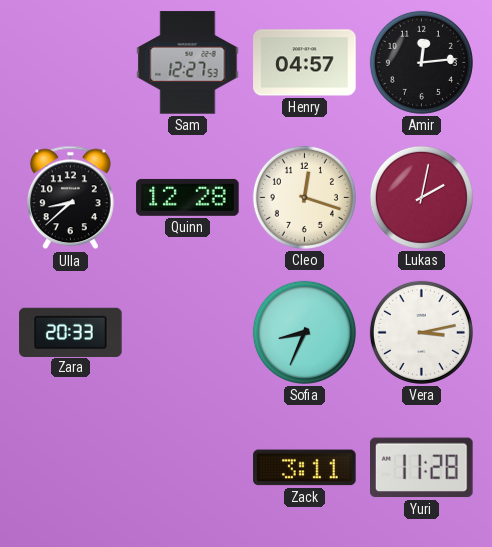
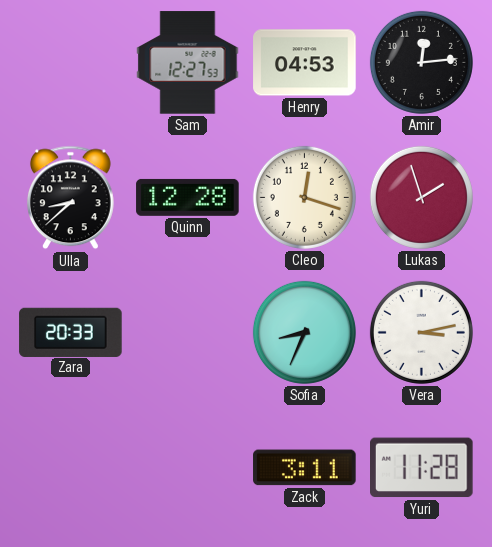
Henry: 04:57 -> 04:53 (305, 63)
Lukas: 2:02 -> 1:57 (421, 197)
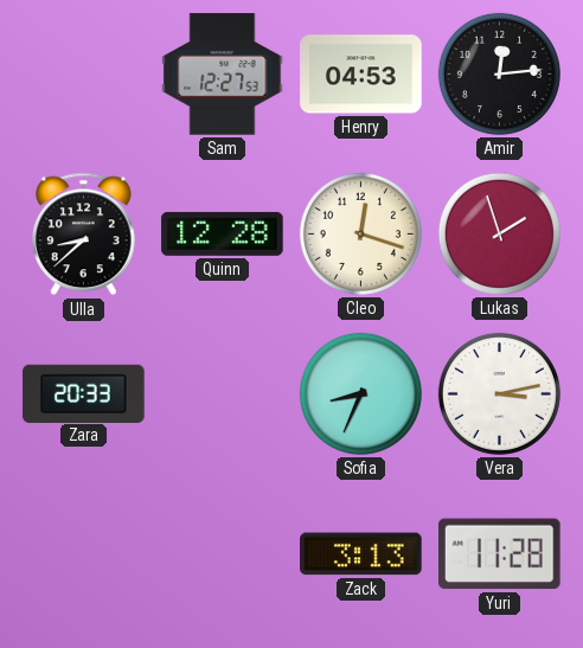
Zack: 3:11 -> 3:13 (361, 554)
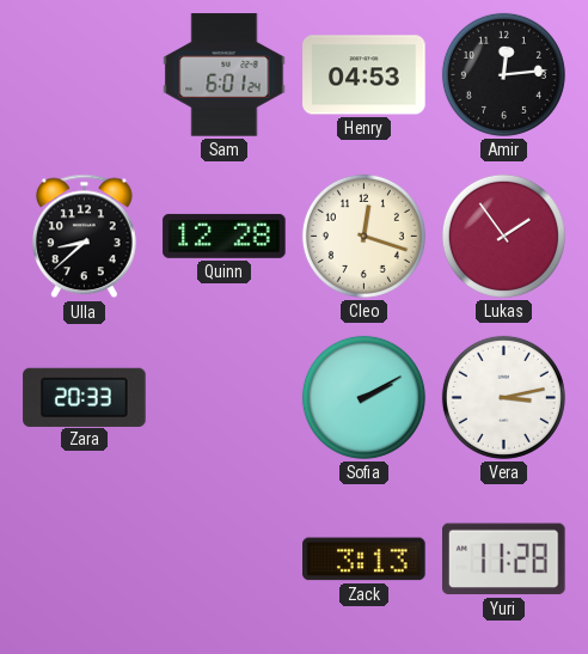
Sam: 12:27 -> 6:01 (225, 75)
Lukas: 1:57 -> 1:54 (503, 236)
Sofia: 8:34 -> 2:10 (363, 397)
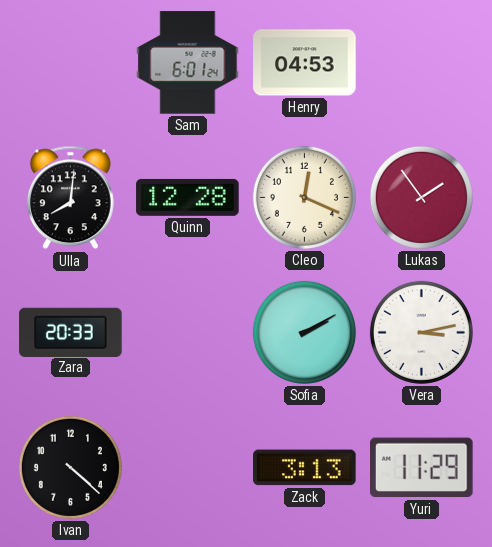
Amir: 12:14 -> none (503, 74)
Ulla: 8:38 -> 8:01 (70, 198)
Cleo: 12:18 -> 12:19 (304, 197)
Ivan: none -> 4:22 (70, 467)
Yuri: 11:28 -> 11:29 (422, 468)
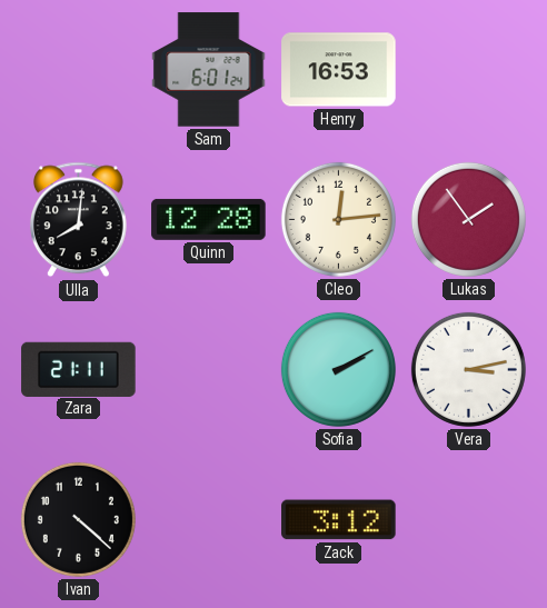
Henry: 04:53 -> 16:53 (339, 70)
Cleo: 12:19 -> 12:14 (338, 219)
Zara: 20:33 -> 21:11 (79, 369)
Zack: 3:13 -> 3:12 (339, 520)
Yuri: 11:29 -> none (422, 468)
